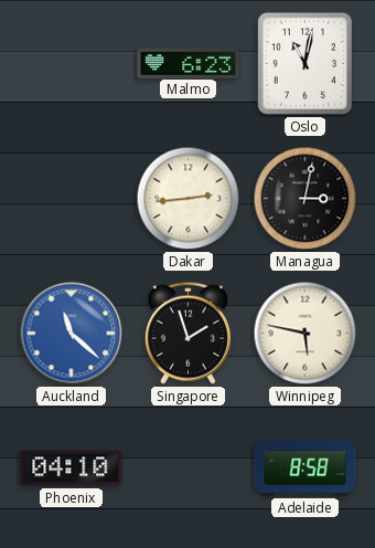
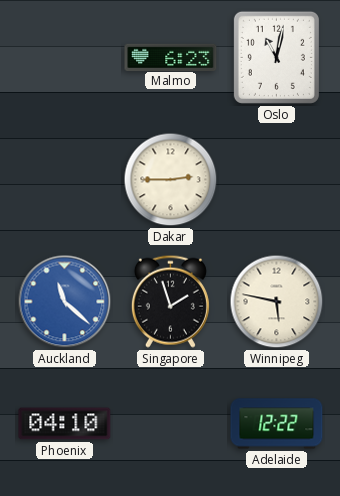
Dakar: 2:44 -> 2:45 (171, 180)
Managua: 3:02 -> none (306, 199)
Adelaide: 8:58 -> 12:22 (277, 424)
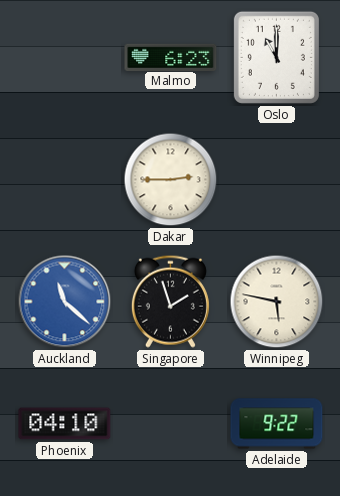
Oslo: 11:02 -> 11:00 (276, 57)
Adelaide: 12:22 -> 9:22 (277, 424)
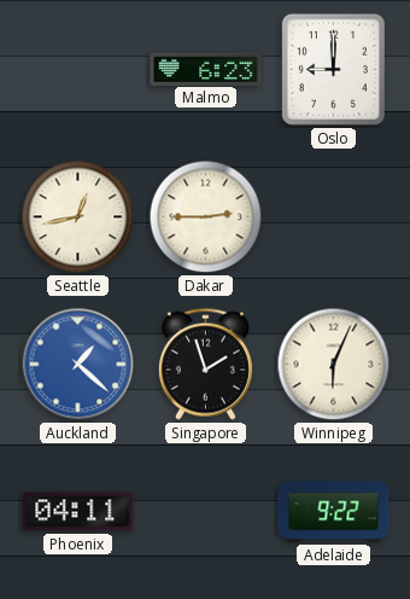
Oslo: 11:00 -> 9:00 (333, 69)
Seattle: none -> 12:43 (78, 217)
Auckland: 11:22 -> 1:22 (78, 365)
Winnipeg: 5:47 -> 6:04 (334, 365)
Phoenix: 04:10 -> 04:11 (78, 512)
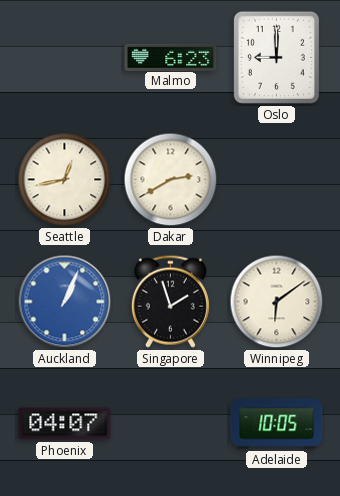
Dakar: 2:45 -> 2:40 (171, 180)
Auckland: 1:22 -> 1:04 (65, 302)
Winnipeg: 6:04 -> 6:09 (277, 302)
Phoenix: 04:11 -> 04:07 (65, 424)
Adelaide: 9:22 -> 10:05 (277, 424)
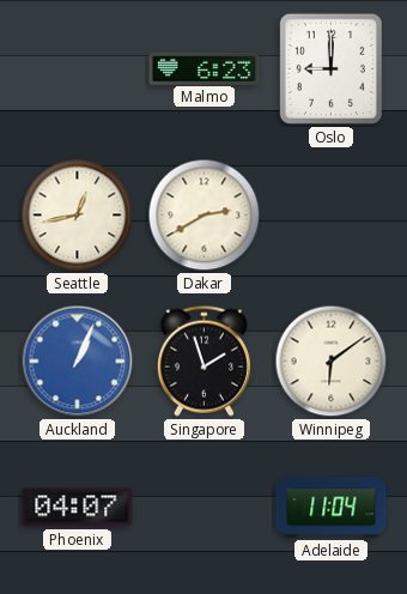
Adelaide: 10:05 -> 11:04 (332, 508)
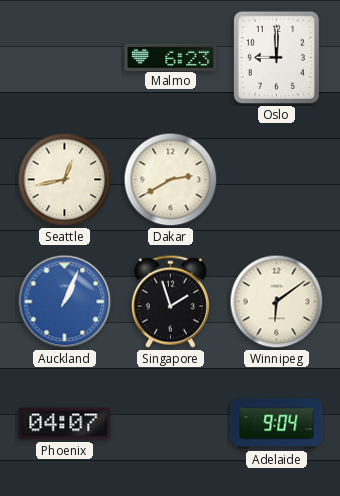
Adelaide: 11:04 -> 9:04 (277, 424)
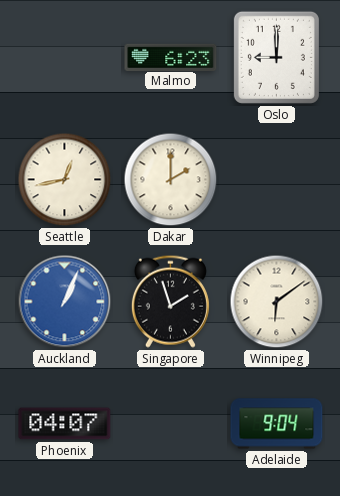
Dakar: 2:40 -> 2:00 (171, 180)
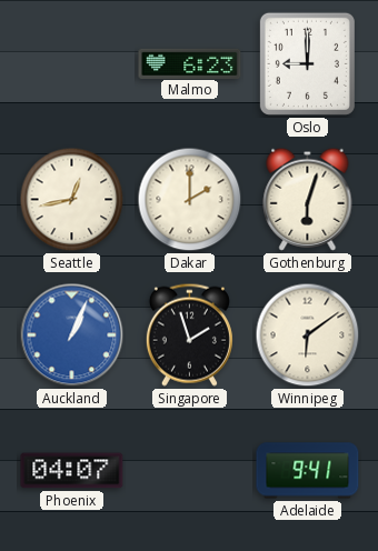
Gothenburg: none -> 6:03 (308, 199)
Adelaide: 9:04 -> 9:41 (308, 471)
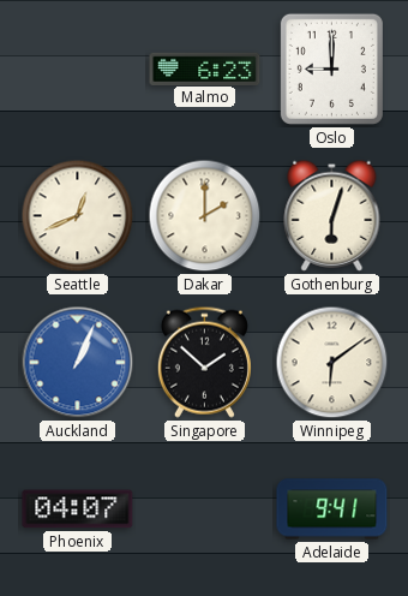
Seattle: 12:43 -> 12:41 (78, 216)
Singapore: 1:57 -> 1:52 (204, 362)
